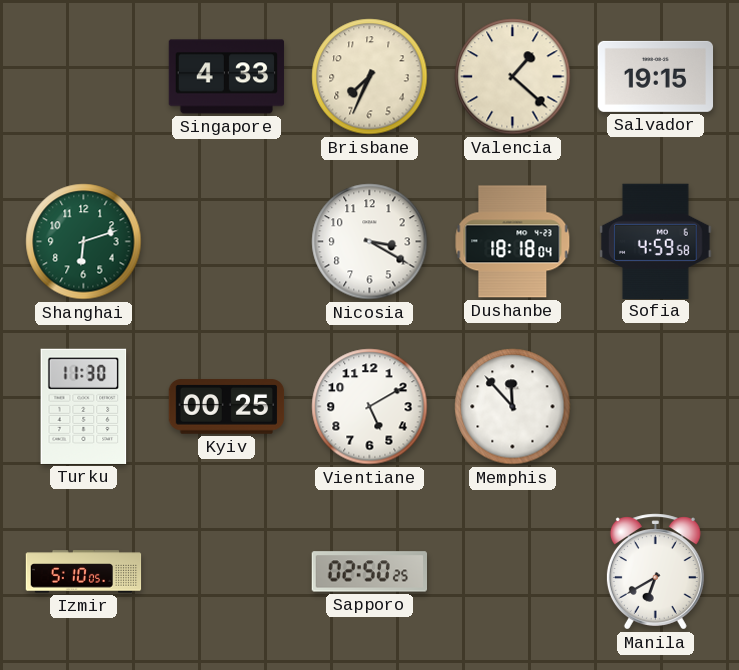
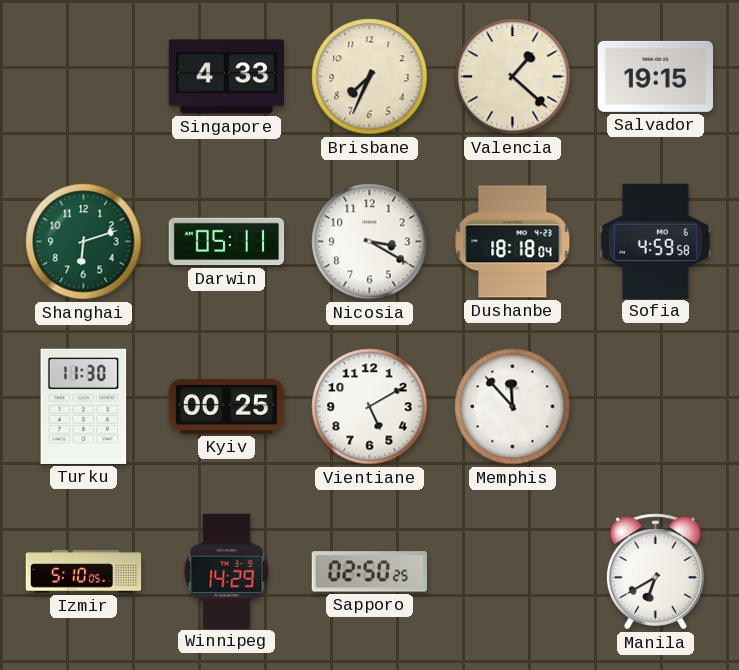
Darwin: none -> 05:11 (227, 242)
Winnipeg: none -> 14:29 (227, 571)
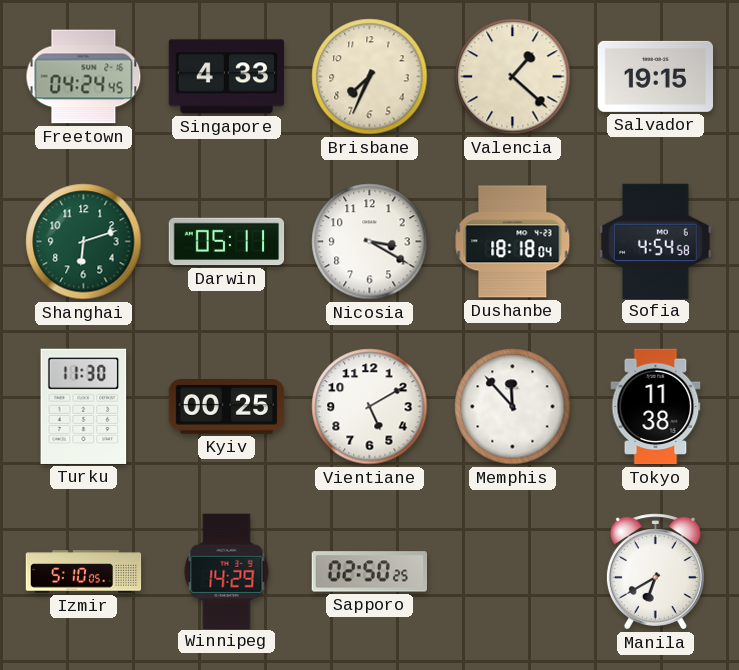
Freetown: none -> 04:24 (84, 77)
Sofia: 4:59 -> 4:54 (656, 241)
Tokyo: none -> 11:38 (656, 407)
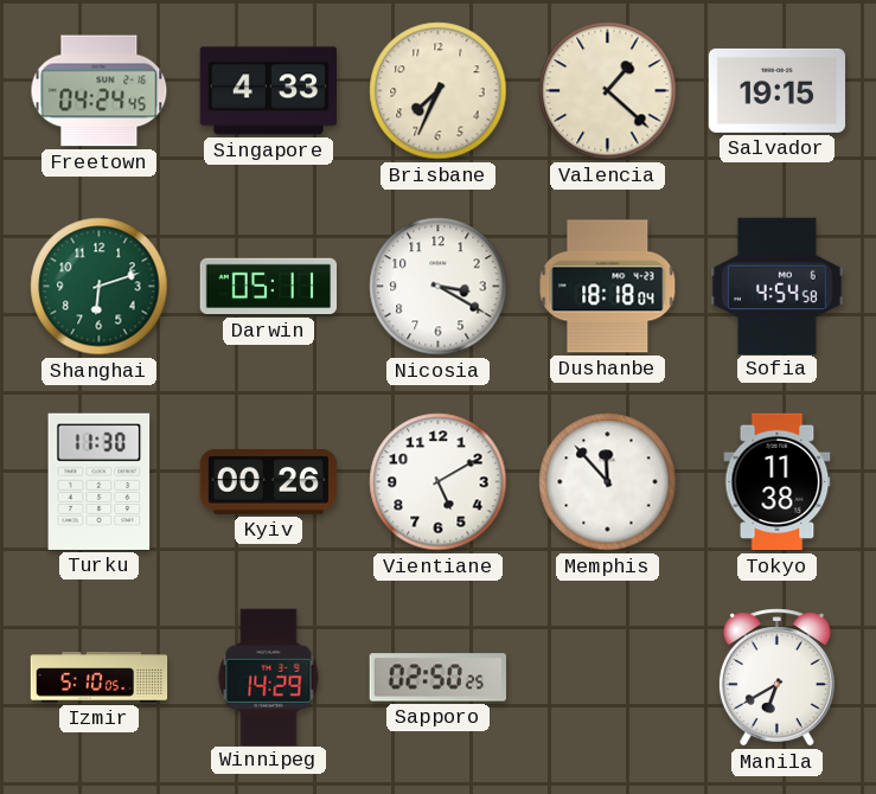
Kyiv: 00:25 -> 00:26 (269, 482)
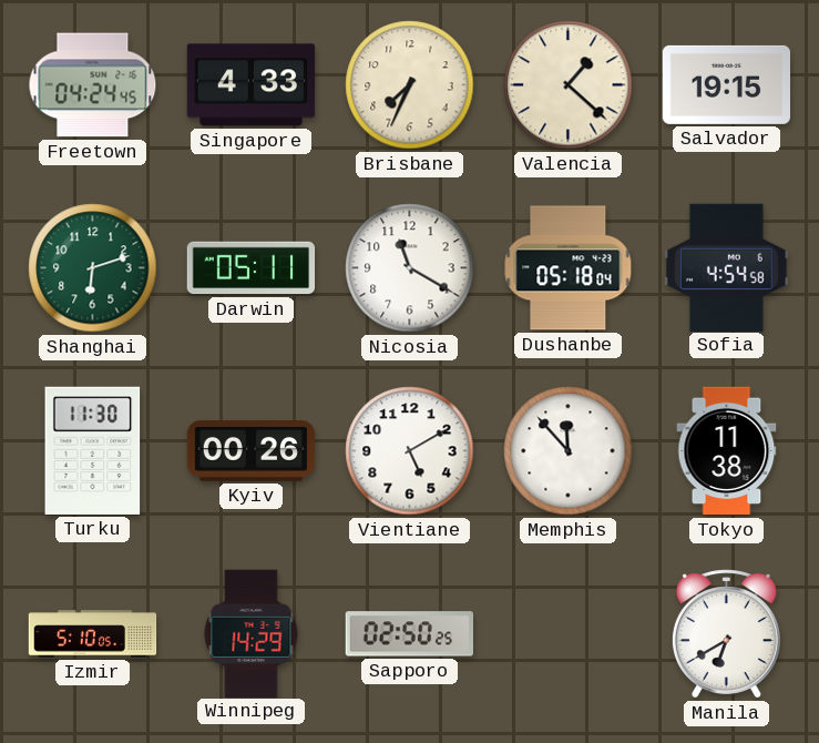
Nicosia: 3:20 -> 11:20 (410, 268)
Dushanbe: 18:18 -> 05:18 (569, 268)
